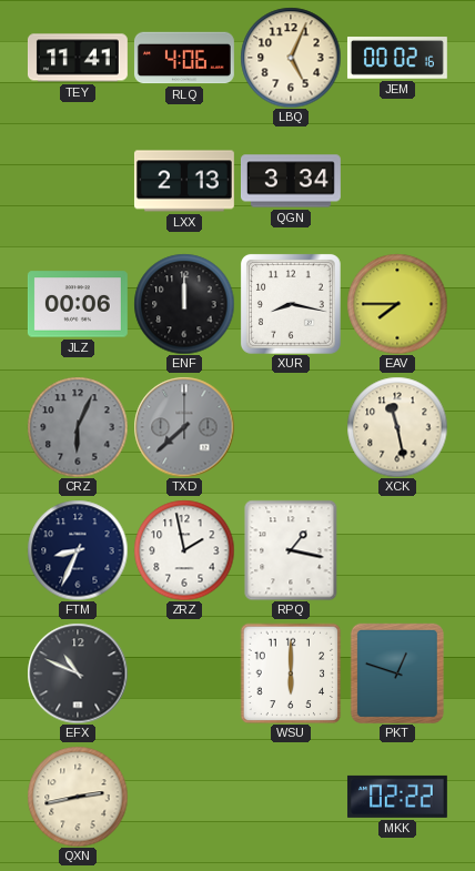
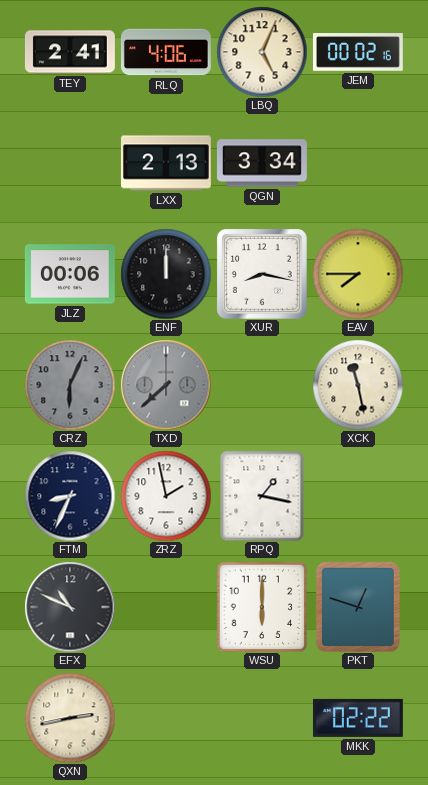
TEY: 11:41 -> 2:41 (70, 52)
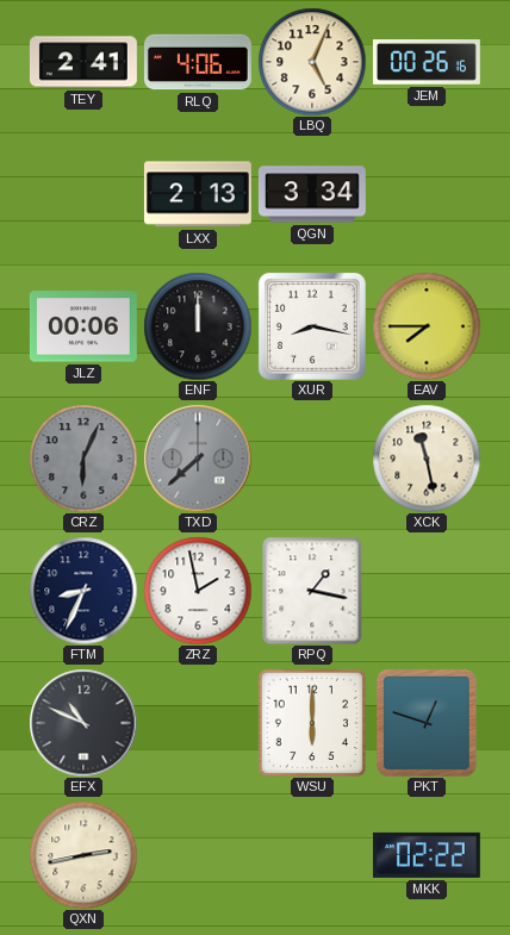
JEM: 00:02 -> 00:26 (427, 62)
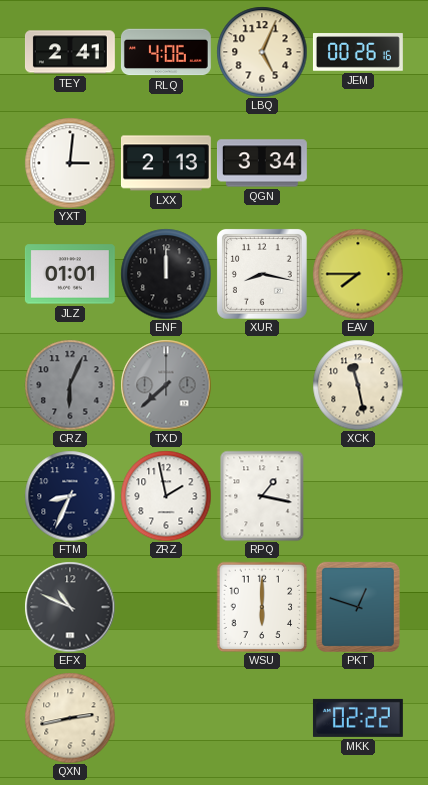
YXT: none -> 3:01 (70, 163)
JLZ: 00:06 -> 01:01 (70, 274)
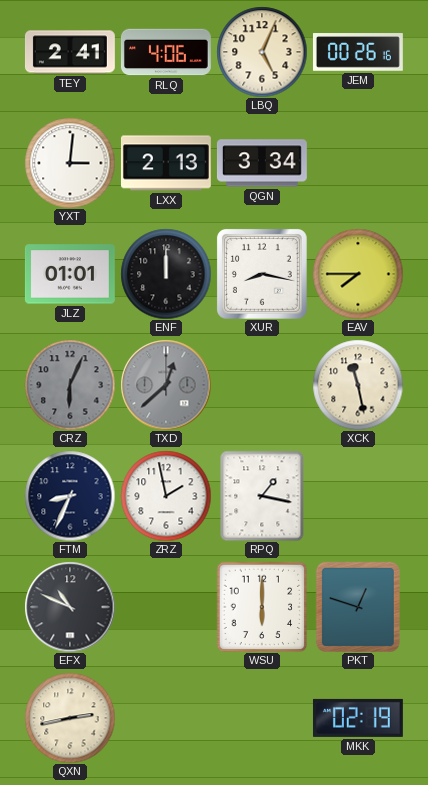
TXD: 7:38 -> 12:38 (166, 385)
MKK: 02:22 -> 02:19 (358, 718)
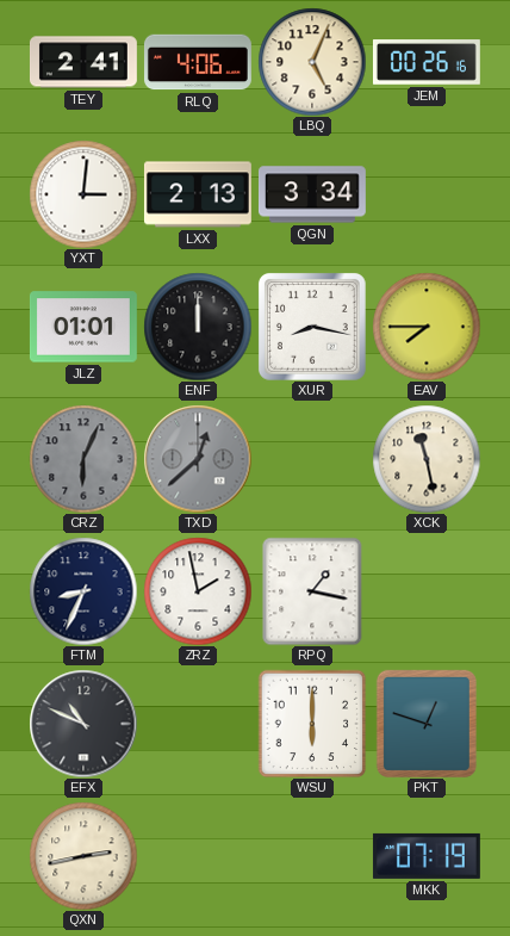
MKK: 02:19 -> 07:19 (427, 856)
